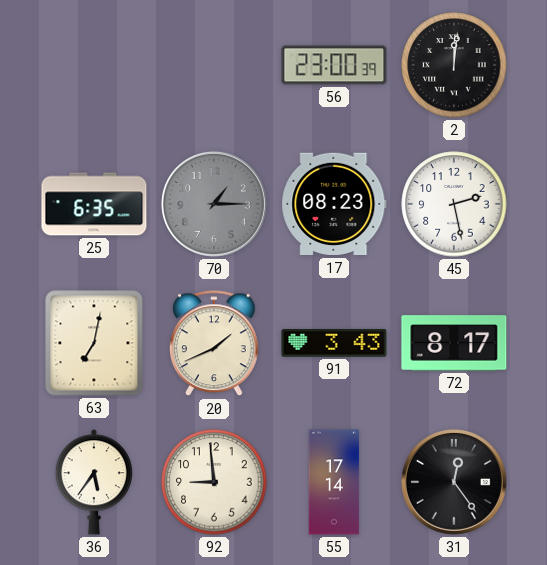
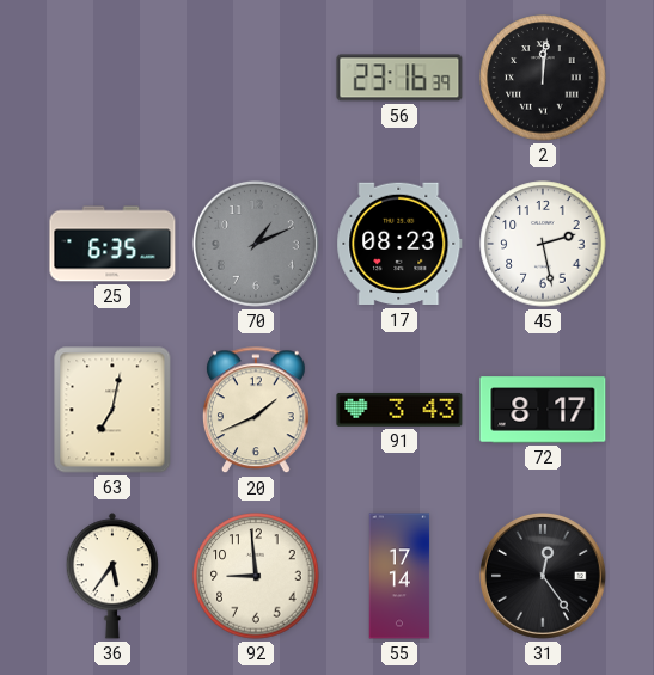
56: 23:00 -> 23:16 (399, 78)
70: 1:15 -> 1:11 (256, 244)
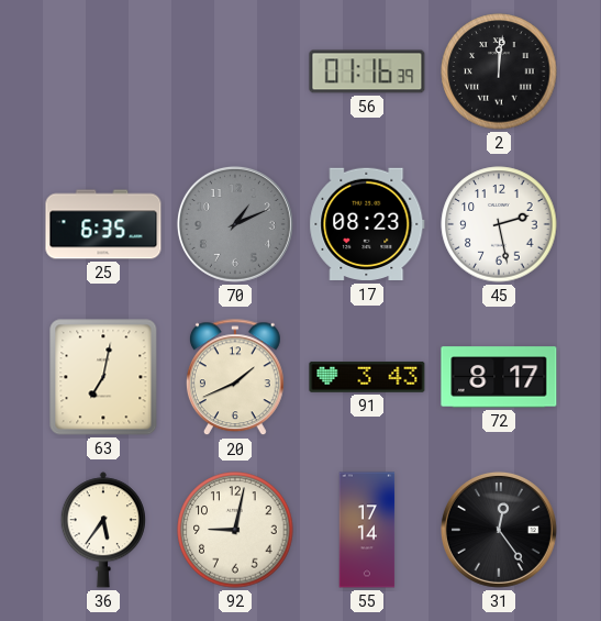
56: 23:16 -> 01:16 (367, 71)
92: 8:59 -> 9:02 (235, 530)
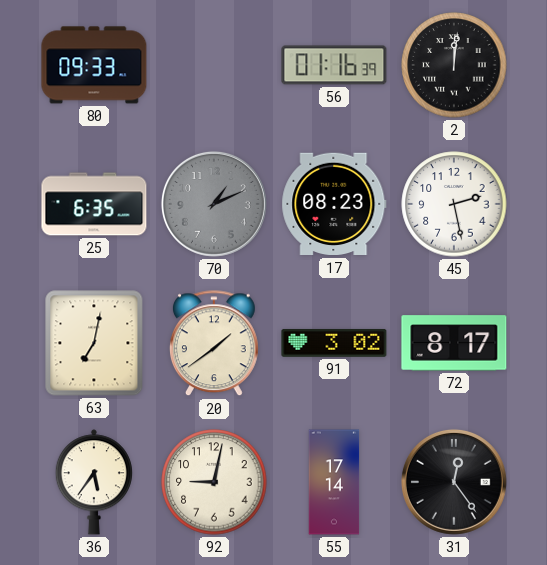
80: none -> 09:33 (94, 65)
20: 1:41 -> 1:39 (214, 344)
91: 3:43 -> 3:02 (334, 343)
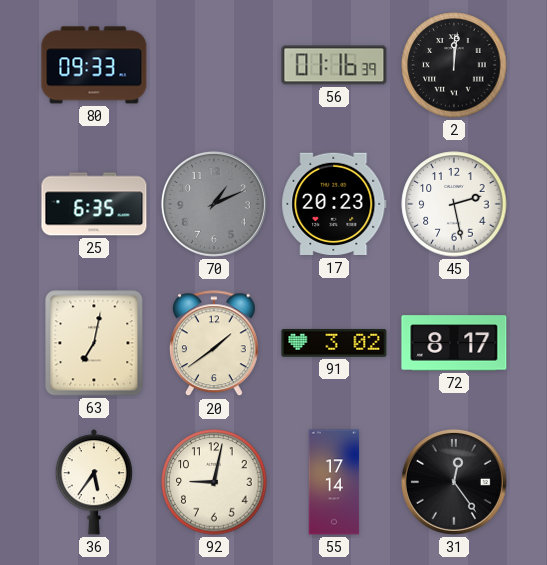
17: 08:23 -> 20:23 (334, 204)
